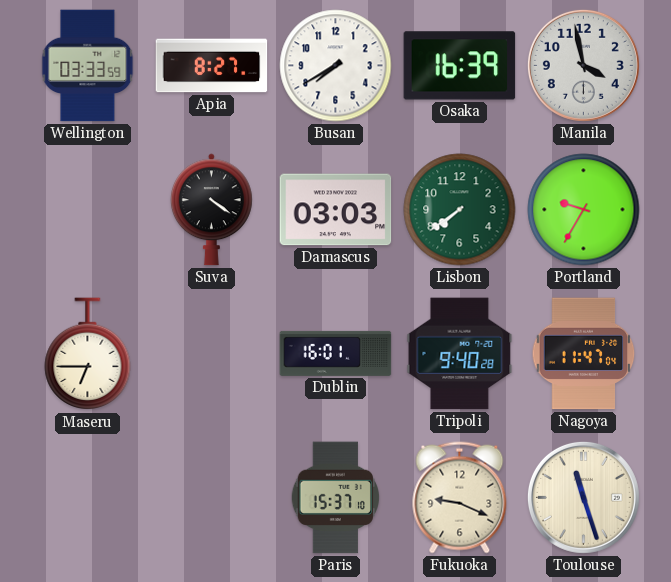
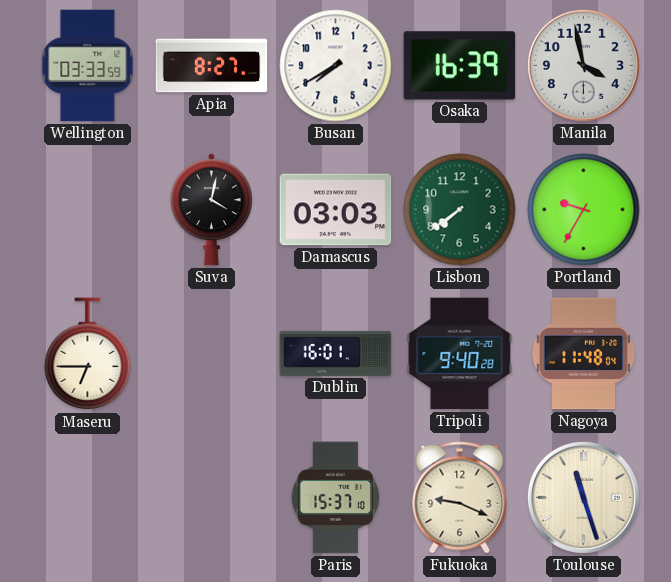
Suva: 4:21 -> 4:02 (211, 210)
Nagoya: 11:47 -> 11:48 (584, 354)
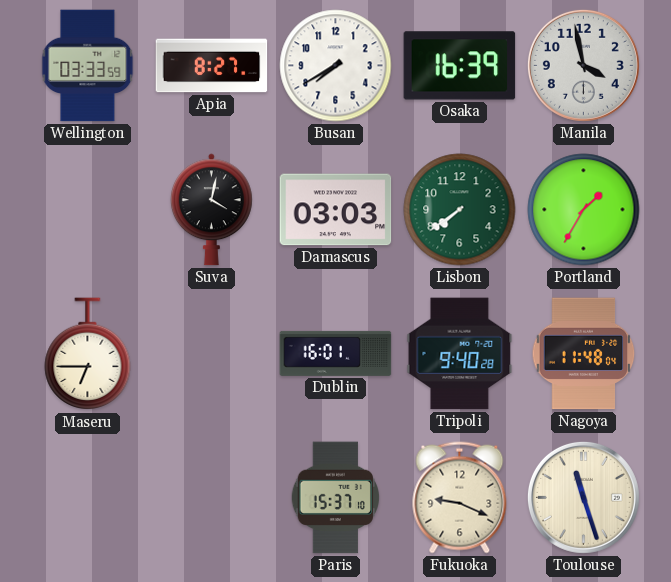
Portland: 9:35 -> 1:35 (584, 210)
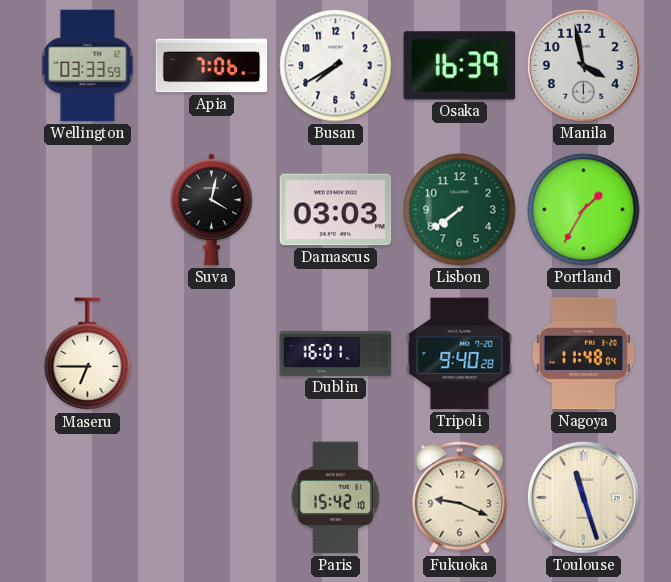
Apia: 8:27 -> 7:06 (212, 66)
Paris: 15:37 -> 15:42 (335, 498)
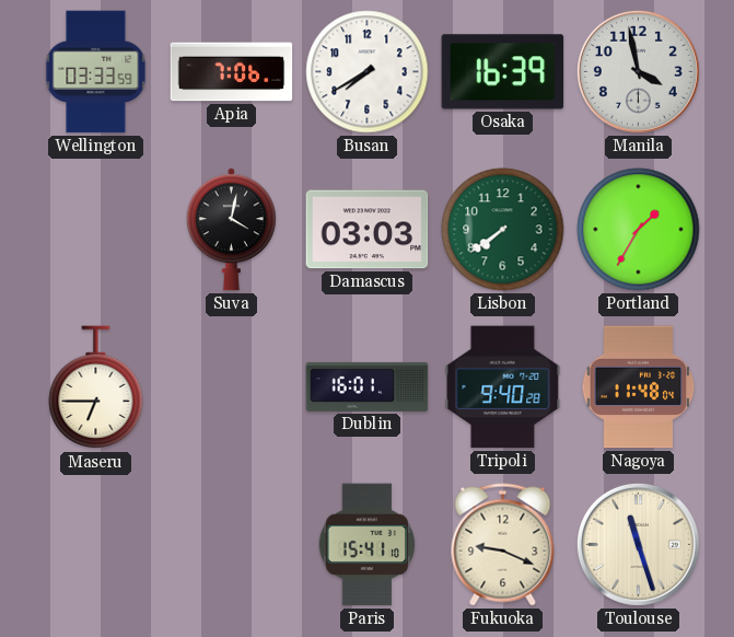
Paris: 15:42 -> 15:41 (366, 545)
